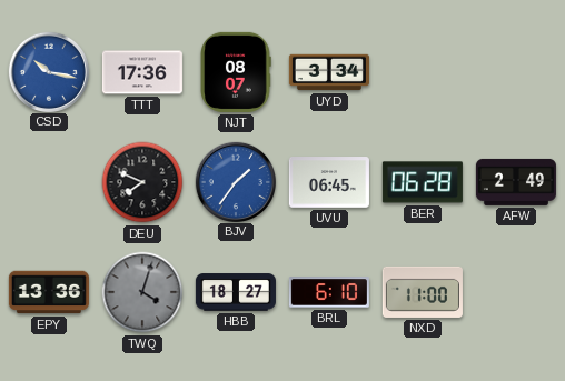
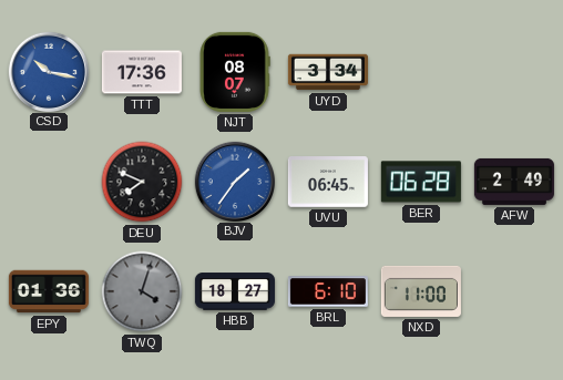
EPY: 13:36 -> 01:36 (49, 291)
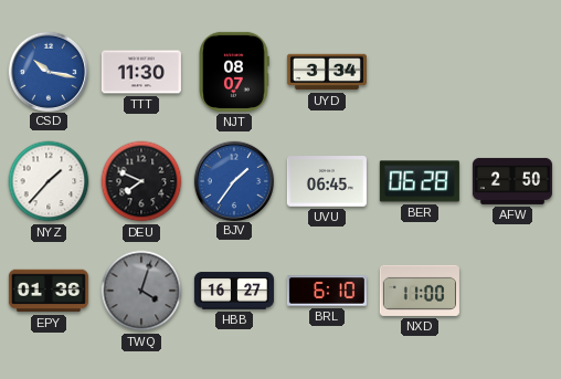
TTT: 17:36 -> 11:30 (141, 72)
NYZ: none -> 1:37 (49, 181)
AFW: 2:49 -> 2:50 (512, 181)
HBB: 18:27 -> 16:27 (234, 291)
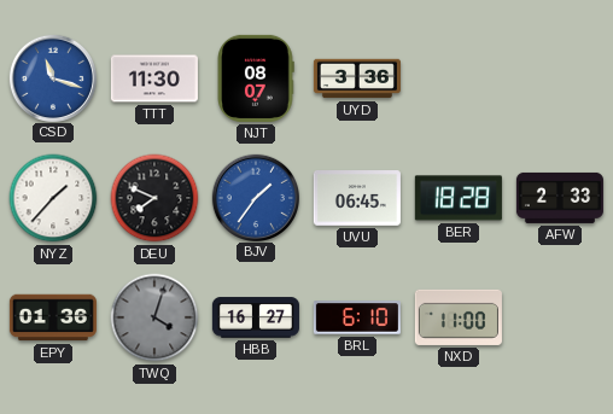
CSD: 10:17 -> 11:18 (52, 77)
UYD: 3:34 -> 3:36 (357, 78)
BER: 06:28 -> 18:28 (459, 198)
AFW: 2:50 -> 2:33 (560, 198)
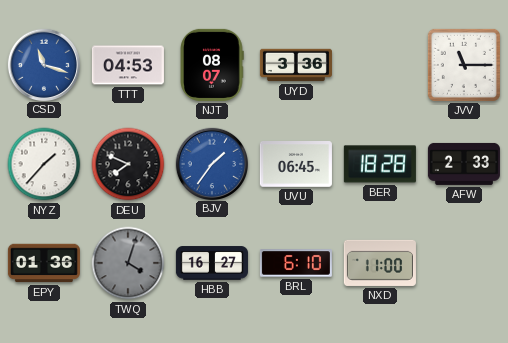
TTT: 11:30 -> 04:53 (128, 65)
JVV: none -> 11:15 (464, 65)
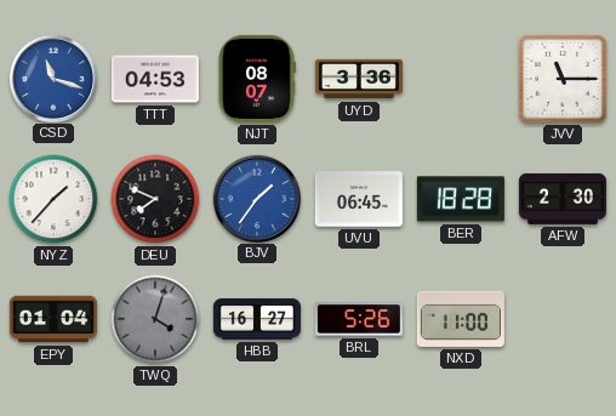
AFW: 2:33 -> 2:30 (563, 199)
EPY: 01:36 -> 01:04 (53, 319)
BRL: 6:10 -> 5:26 (359, 319)
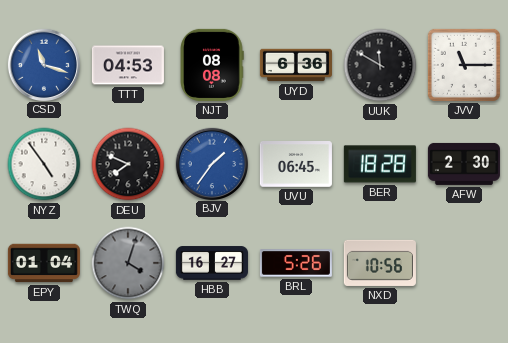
NJT: 08:07 -> 08:08 (212, 65)
UYD: 3:36 -> 6:36 (296, 65)
UUK: none -> 11:50 (380, 65)
NYZ: 1:37 -> 4:54 (44, 164)
NXD: 11:00 -> 10:56 (380, 263)
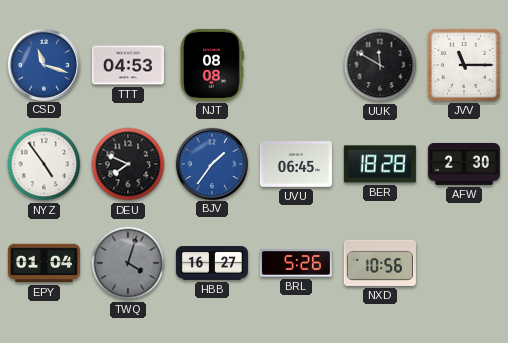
UYD: 6:36 -> none (296, 65)
